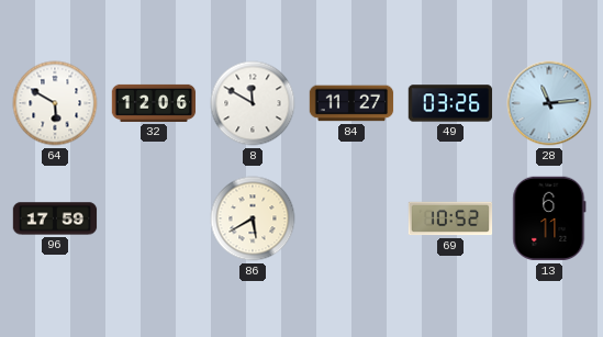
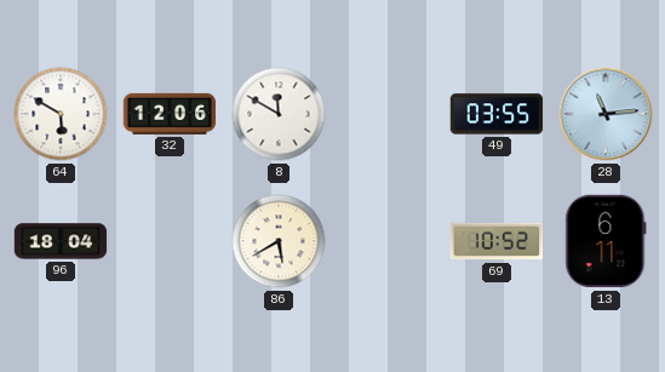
84: 11:27 -> none (351, 103)
49: 03:26 -> 03:55 (497, 114)
96: 17:59 -> 18:04 (61, 241)
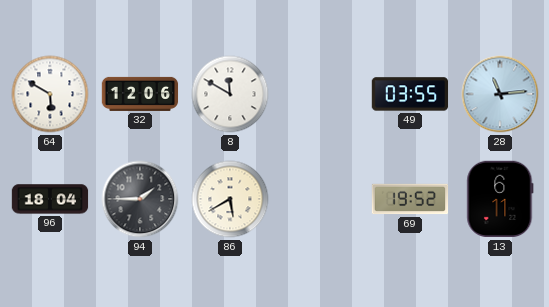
94: none -> 1:45 (140, 199)
69: 10:52 -> 19:52 (410, 199)
